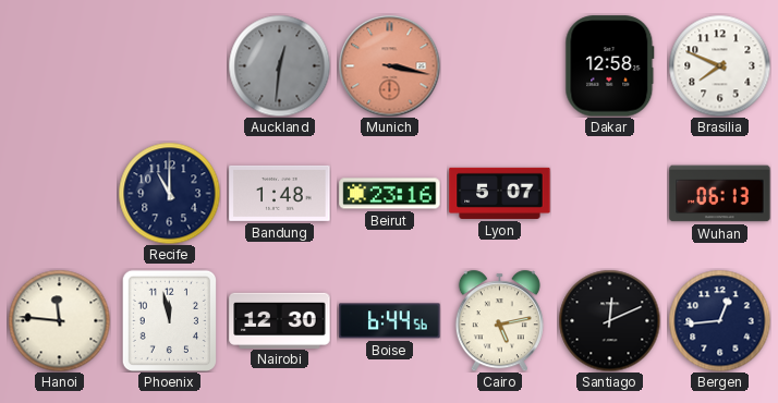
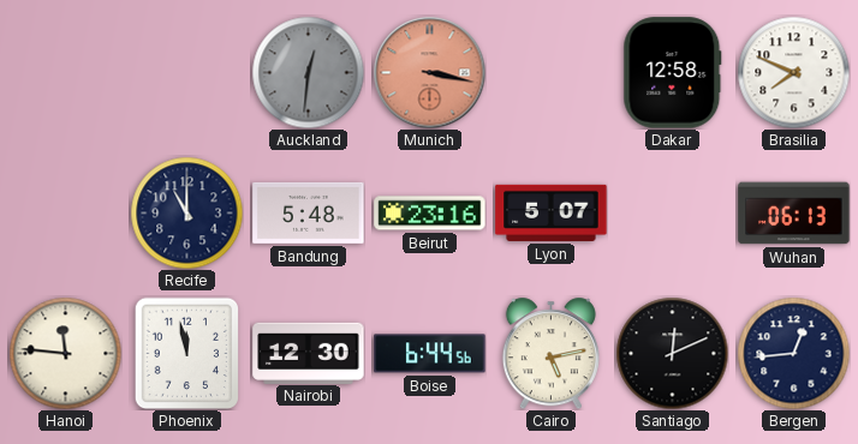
Bandung: 1:48 -> 5:48 (309, 212)
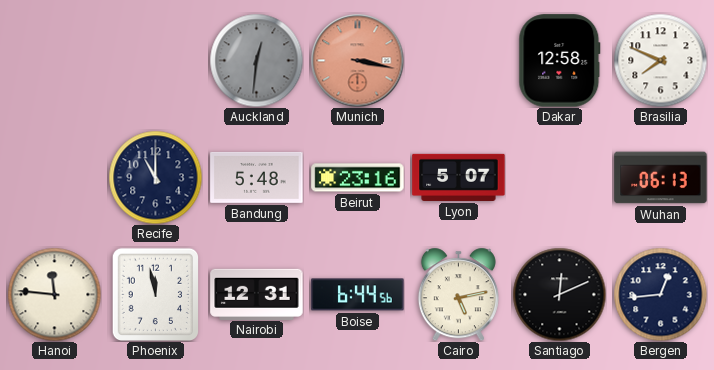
Nairobi: 12:30 -> 12:31 (257, 294)
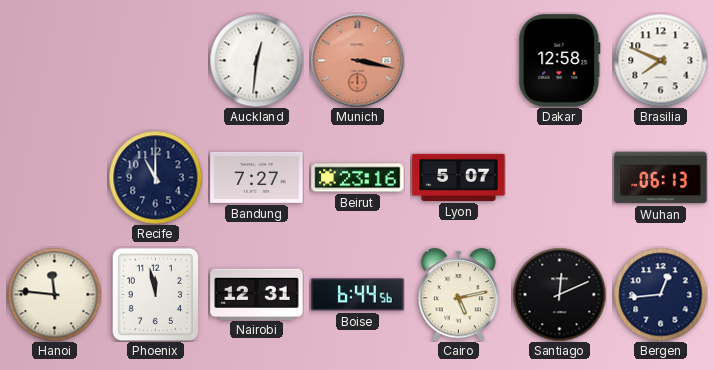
Auckland dial: grey -> white (256, 60)
Bandung: 5:48 -> 7:27 (257, 177)
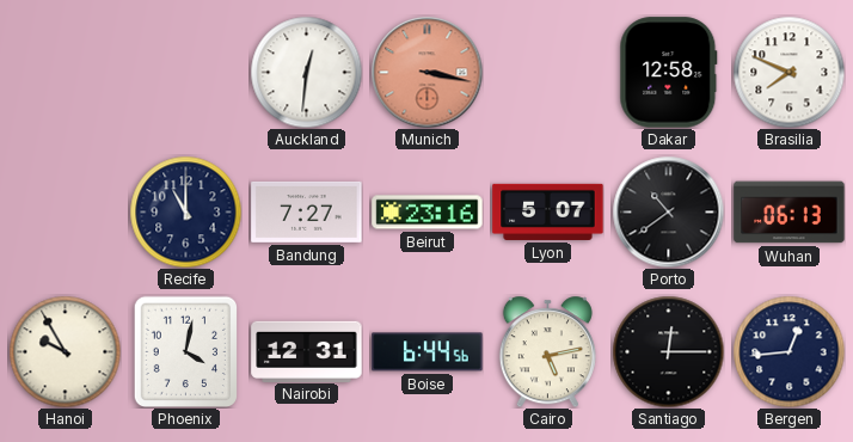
Porto: none -> 10:39 (668, 211)
Hanoi: 11:46 -> 9:55 (65, 351)
Phoenix: 11:58 -> 4:02 (185, 351)
Santiago: 12:11 -> 12:15 (668, 351)
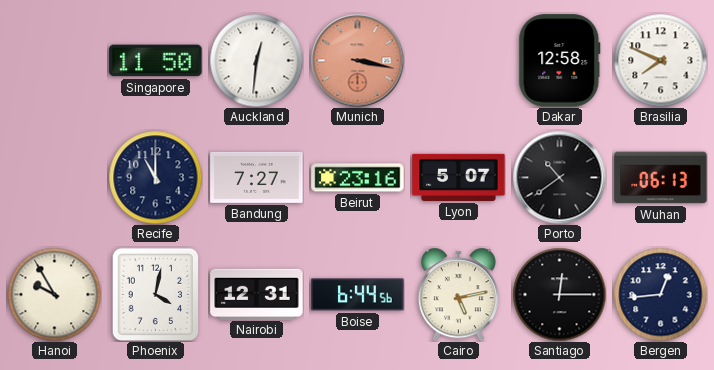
Singapore: none -> 11:50 (156, 61)
